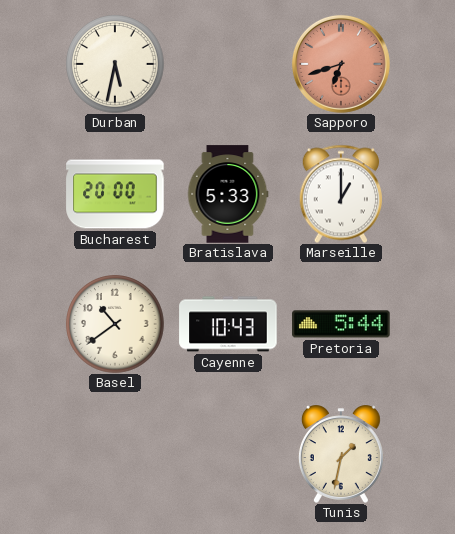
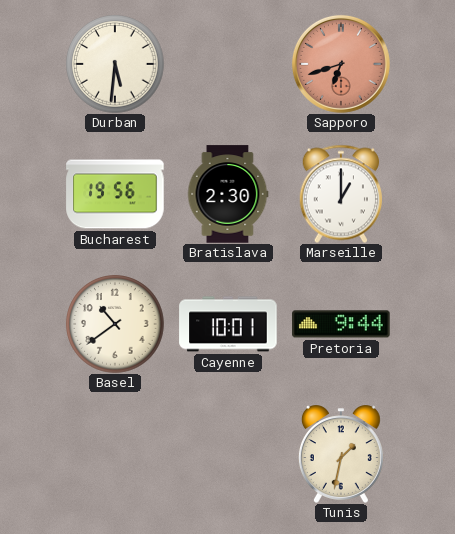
Durban: 5:32 -> 5:31 (115, 64)
Bucharest: 20:00 -> 19:56 (115, 194)
Bratislava: 5:33 -> 2:30 (228, 194)
Cayenne: 10:43 -> 10:01 (228, 324)
Pretoria: 5:44 -> 9:44 (341, 324)
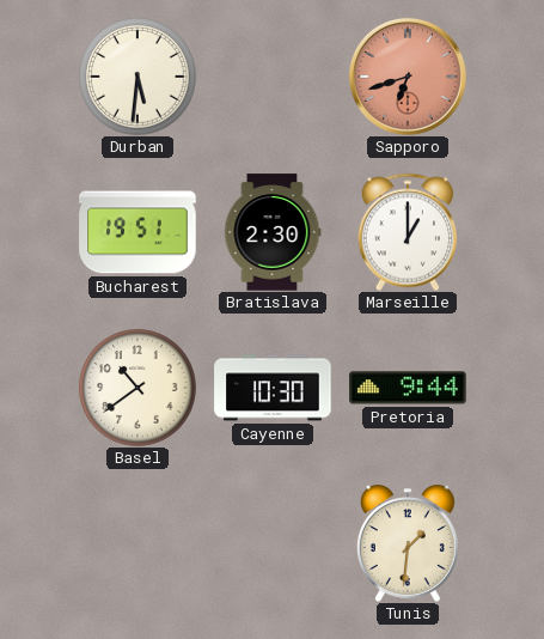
Bucharest: 19:56 -> 19:51 (137, 232)
Cayenne: 10:01 -> 10:30 (273, 388)
Tunis: 1:32 -> 1:31 (408, 543)
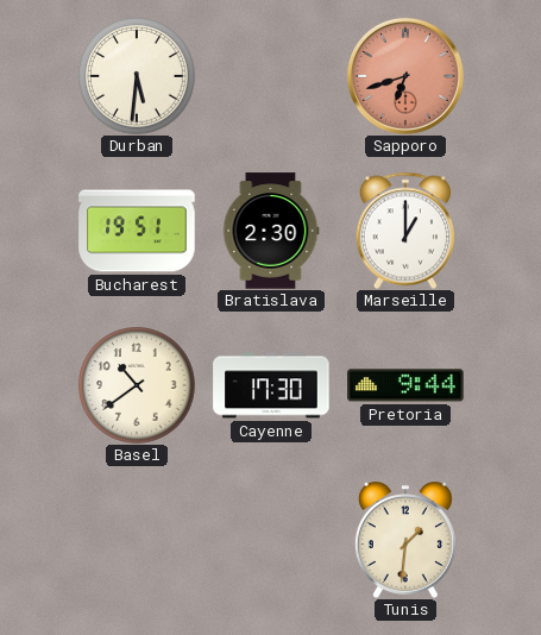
Cayenne: 10:30 -> 17:30 (271, 385)
